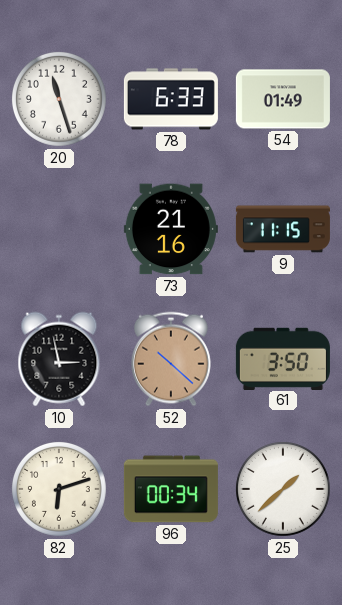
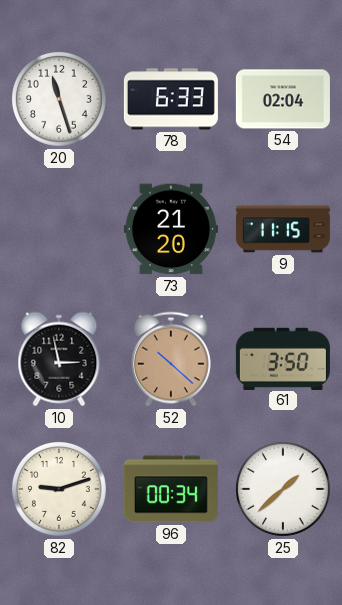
54: 01:49 -> 02:04 (283, 99)
73: 21:16 -> 21:20 (171, 229)
82: 6:12 -> 9:12 (59, 489)
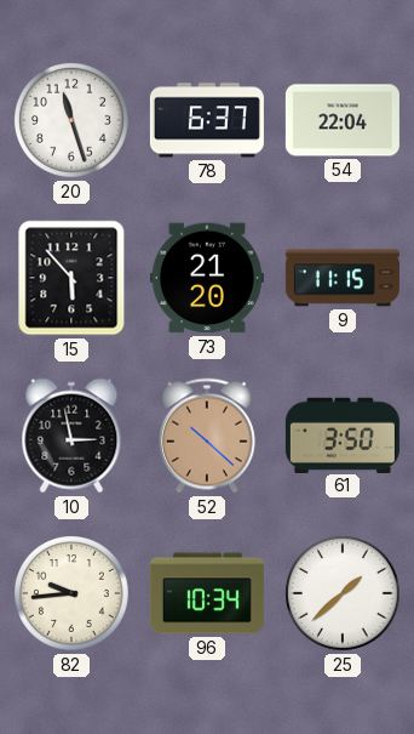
78: 6:33 -> 6:37 (207, 120)
54: 02:04 -> 22:04 (343, 120)
15: none -> 5:53 (71, 278)
82: 9:12 -> 9:44 (71, 593)
96: 00:34 -> 10:34 (207, 593)
